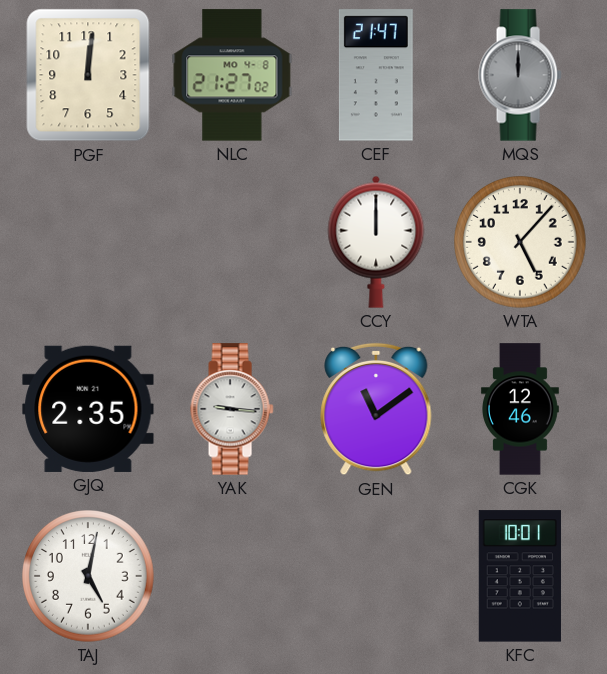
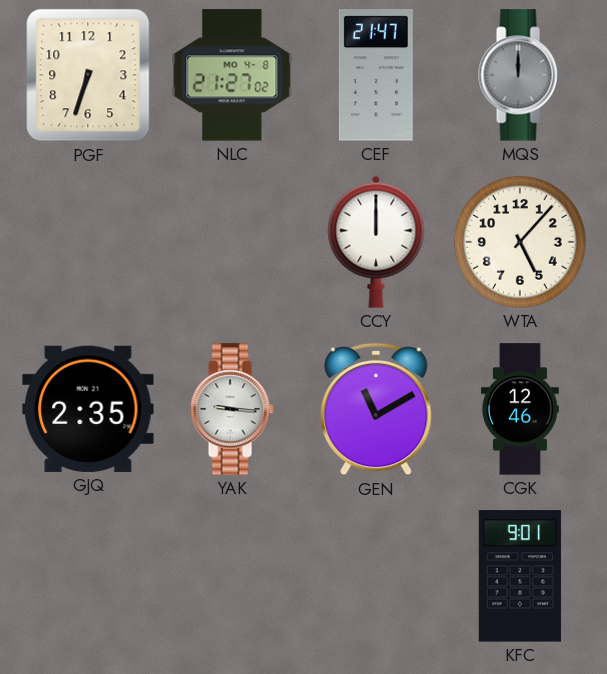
PGF: 12:01 -> 6:33 (88, 75)
GEN: 11:09 -> 11:10 (376, 409)
TAJ: 5:02 -> none (89, 577)
KFC: 10:01 -> 9:01 (520, 576)
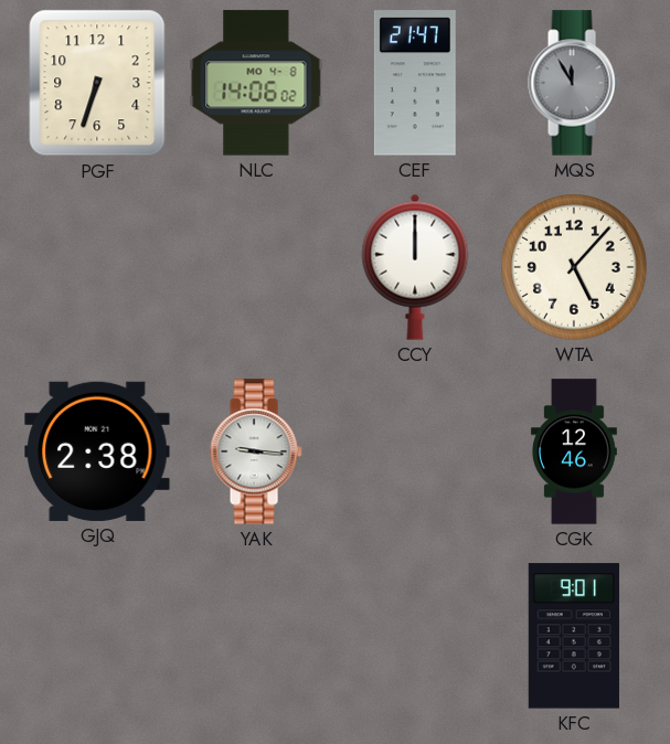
NLC: 21:27 -> 14:06 (256, 83)
MQS: 12:00 -> 11:55 (574, 83)
GJQ: 2:35 -> 2:38 (97, 451)
GEN: 11:10 -> none (376, 409)
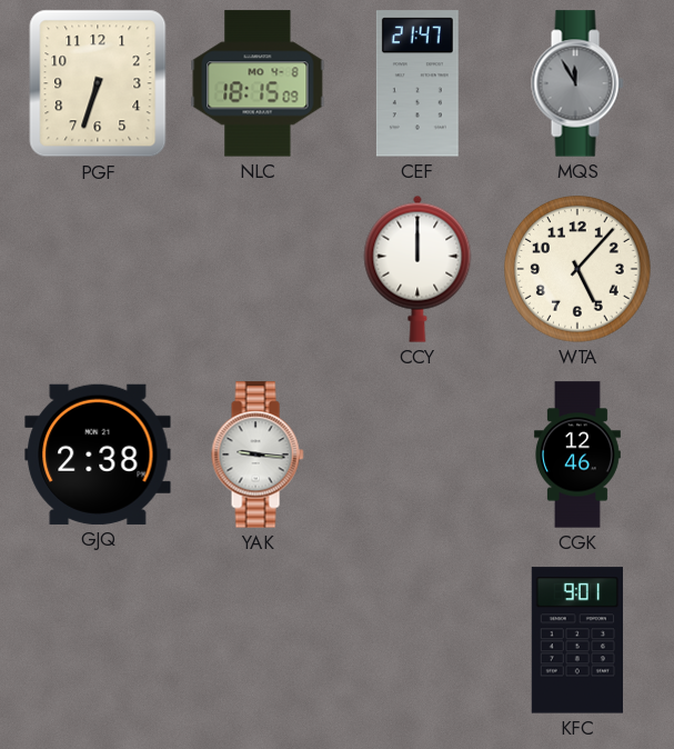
NLC: 14:06 -> 18:15 (258, 83)
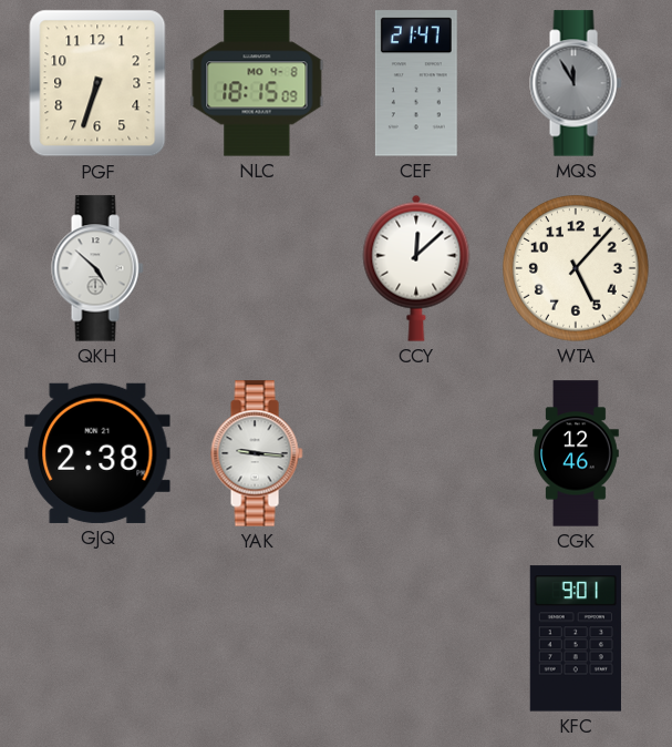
QKH: none -> 4:52 (97, 268)
CCY: 12:00 -> 12:08 (416, 268)
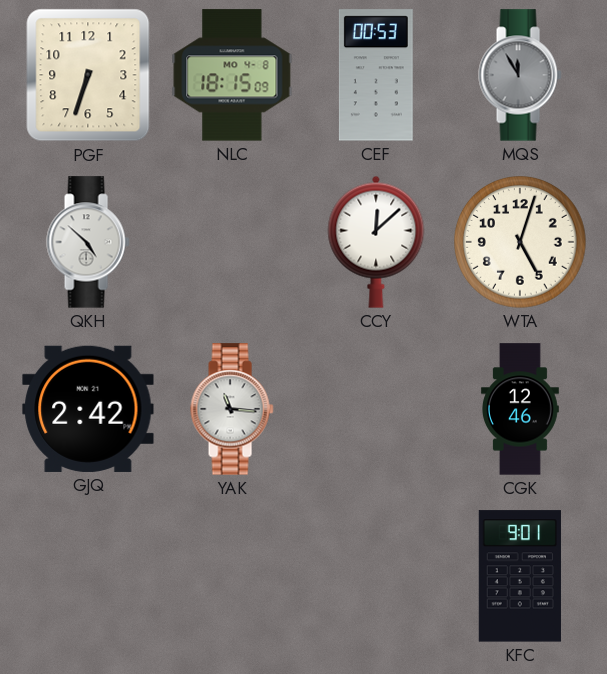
CEF: 21:47 -> 00:53 (376, 75)
WTA: 5:07 -> 5:03 (521, 243)
GJQ: 2:38 -> 2:42 (88, 409)
YAK: 9:16 -> 11:16 (232, 409)
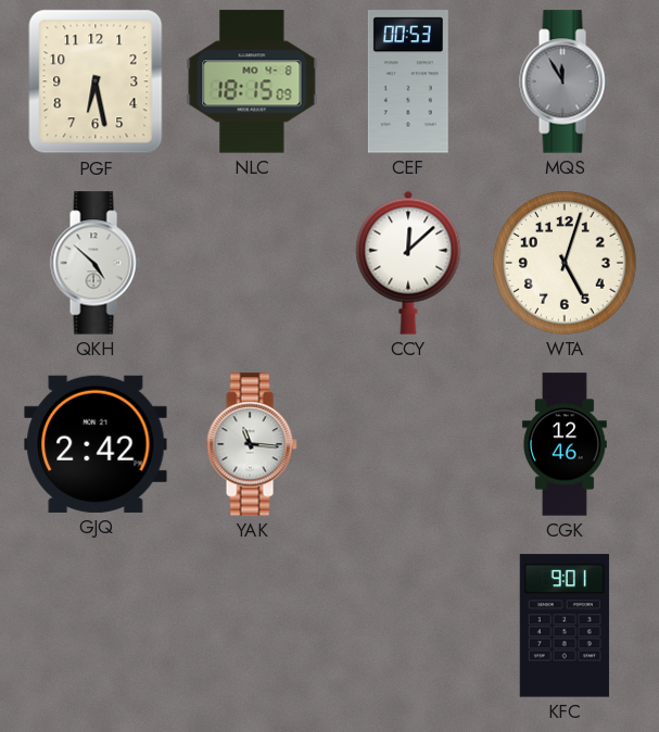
PGF: 6:33 -> 6:28 (96, 81)
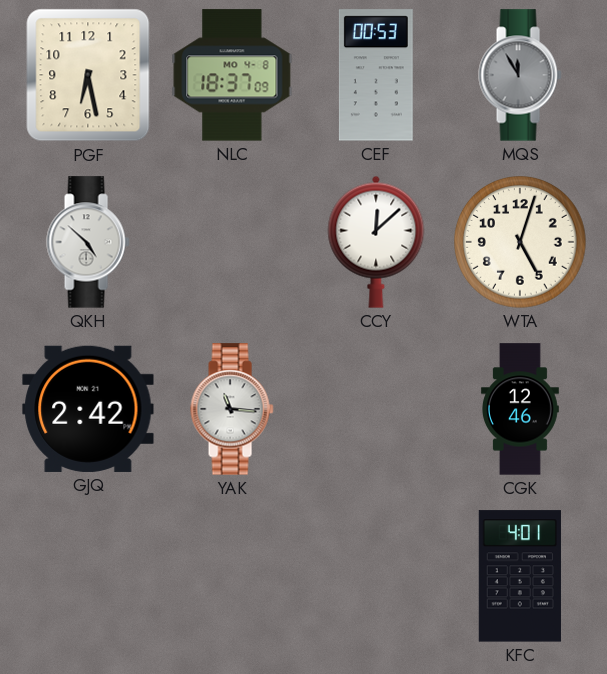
NLC: 18:15 -> 18:37 (232, 75)
KFC: 9:01 -> 4:01 (520, 576)
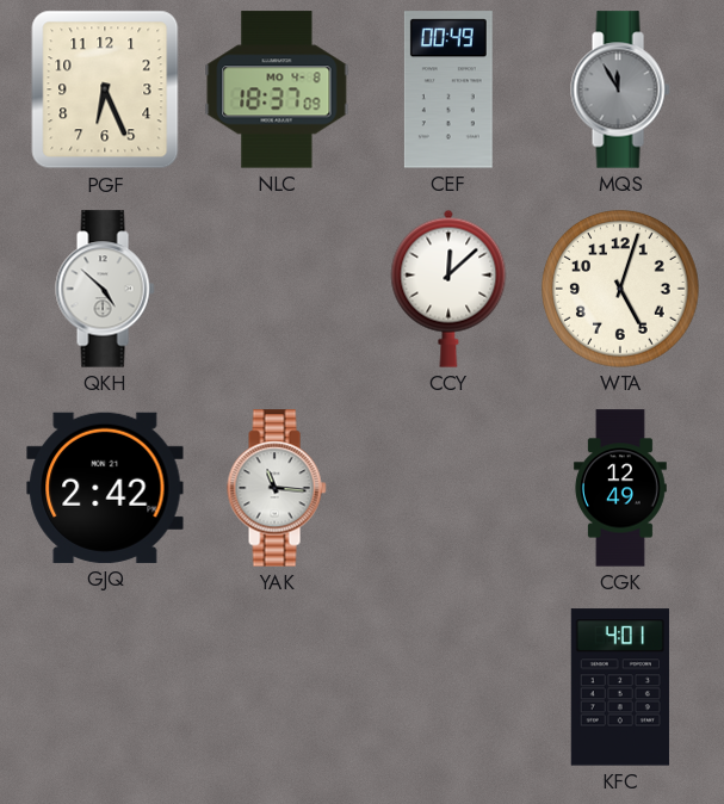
PGF: 6:28 -> 6:26 (105, 89)
CEF: 00:53 -> 00:49 (448, 89)
CGK: 12:46 -> 12:49 (620, 488)
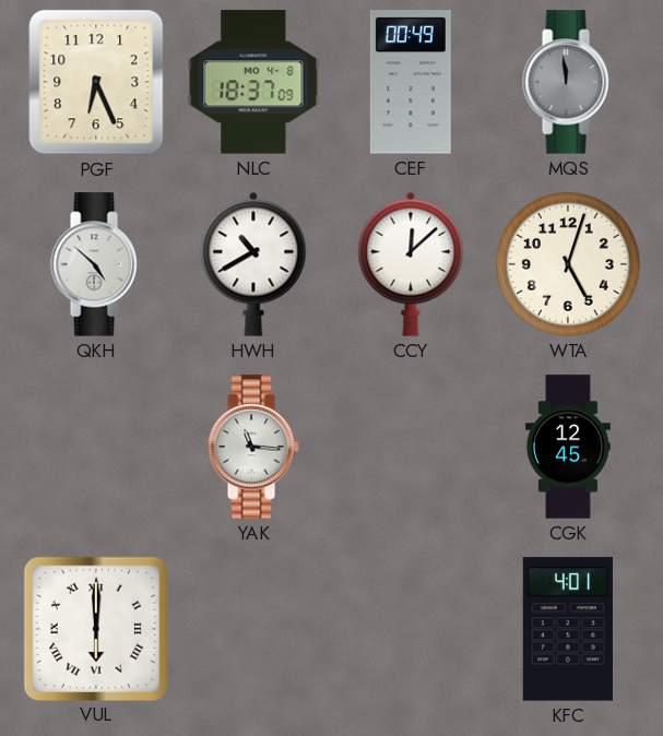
MQS: 11:55 -> 11:59 (568, 82)
HWH: none -> 10:40 (253, 264)
GJQ: 2:42 -> none (105, 488)
CGK: 12:49 -> 12:45 (568, 447)
VUL: none -> 6:00 (95, 628)
